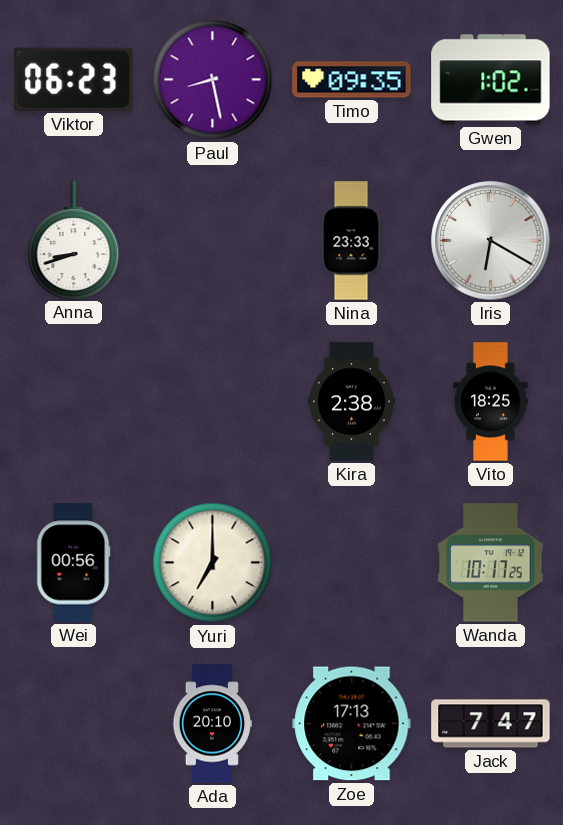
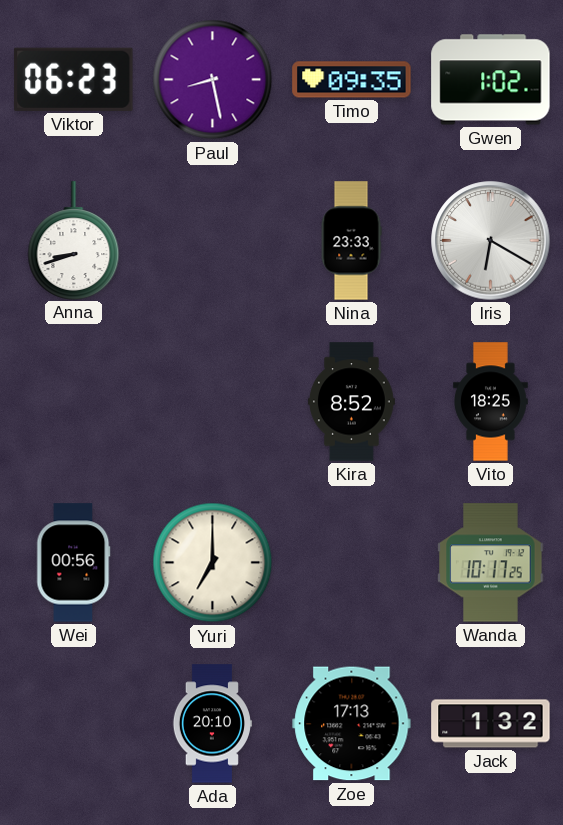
Kira: 2:38 -> 8:52 (351, 402)
Jack: 7:47 -> 1:32 (491, 724)
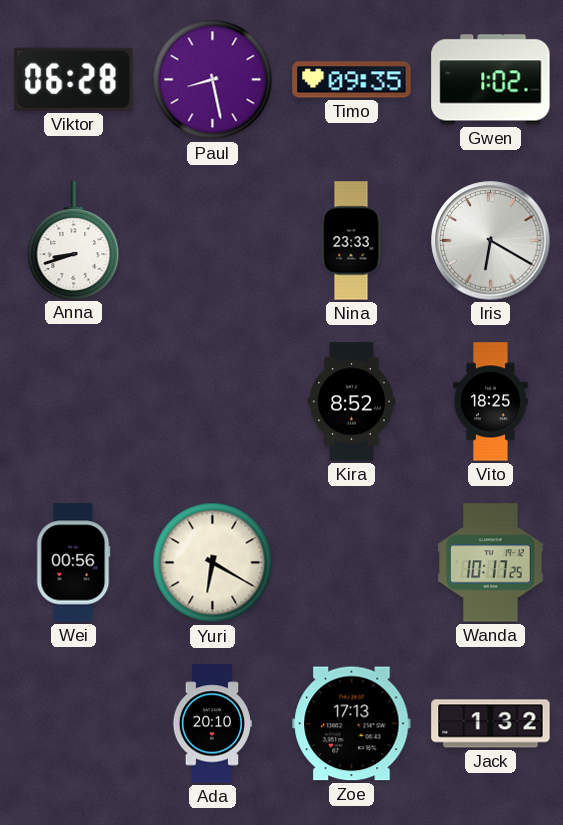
Viktor: 06:23 -> 06:28 (74, 79)
Yuri: 7:00 -> 6:20 (213, 563)
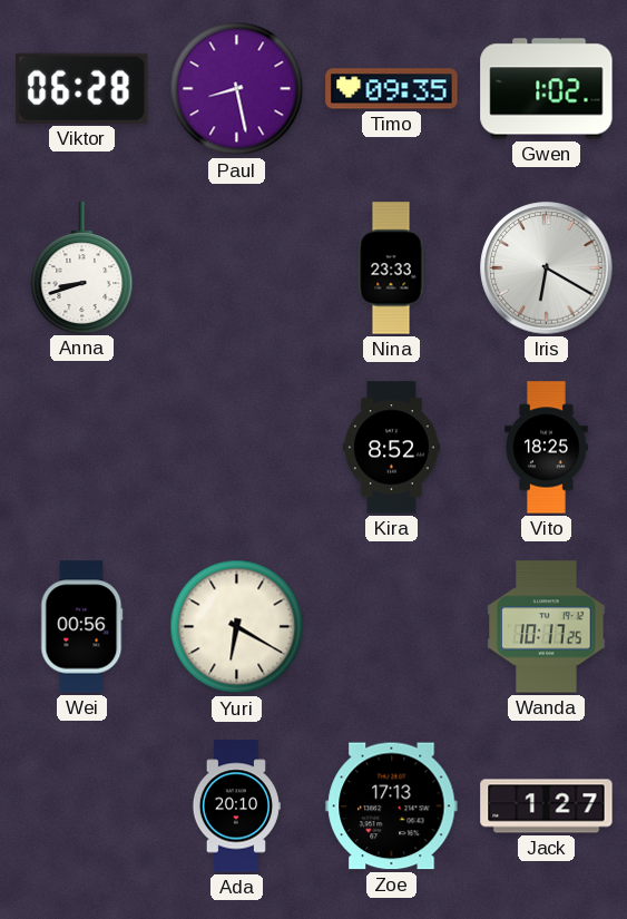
Jack: 1:32 -> 1:27 (547, 806)
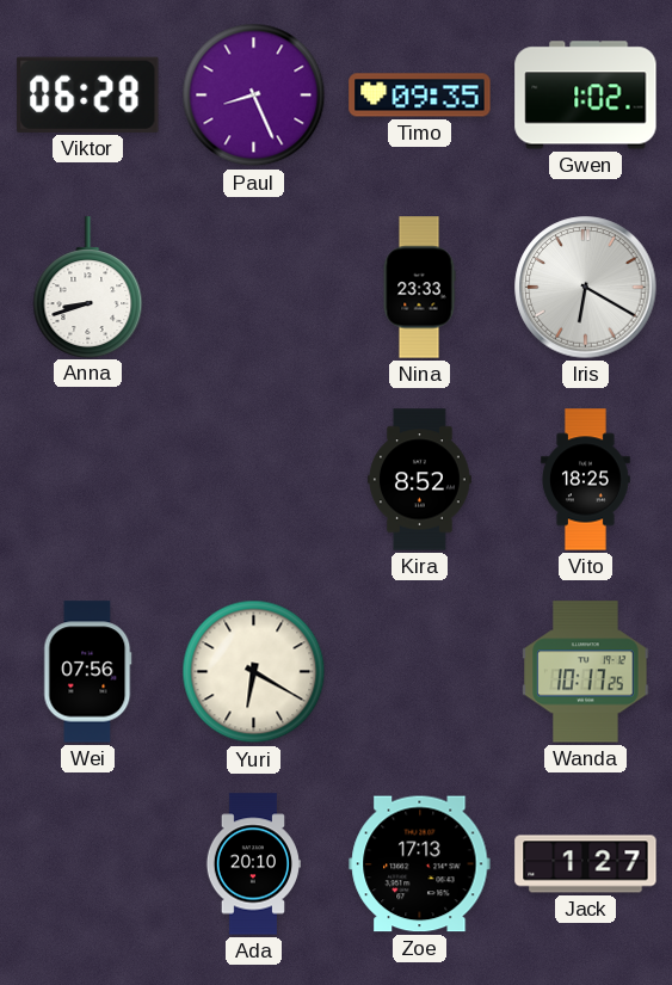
Paul: 8:28 -> 8:26 (254, 96)
Wei: 00:56 -> 07:56 (88, 672)
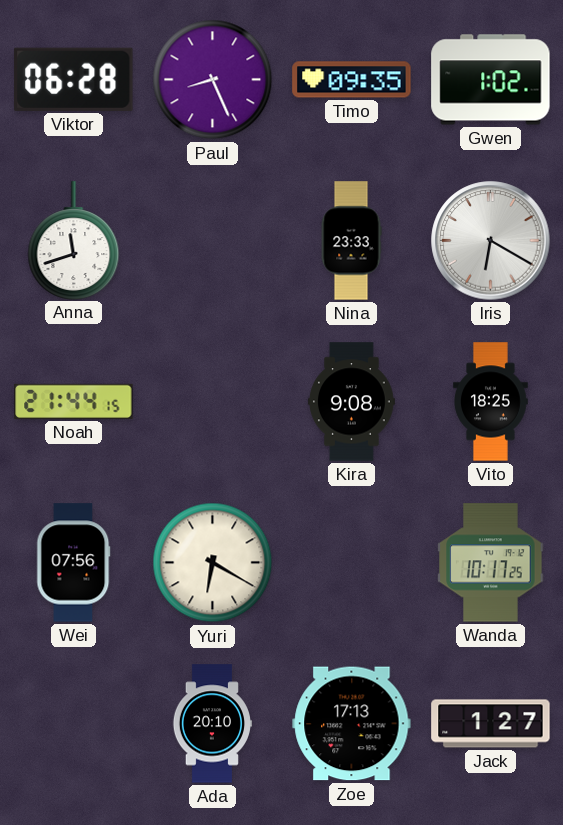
Anna: 8:42 -> 11:42 (74, 240)
Noah: none -> 21:44 (74, 401)
Kira: 8:52 -> 9:08 (351, 402)
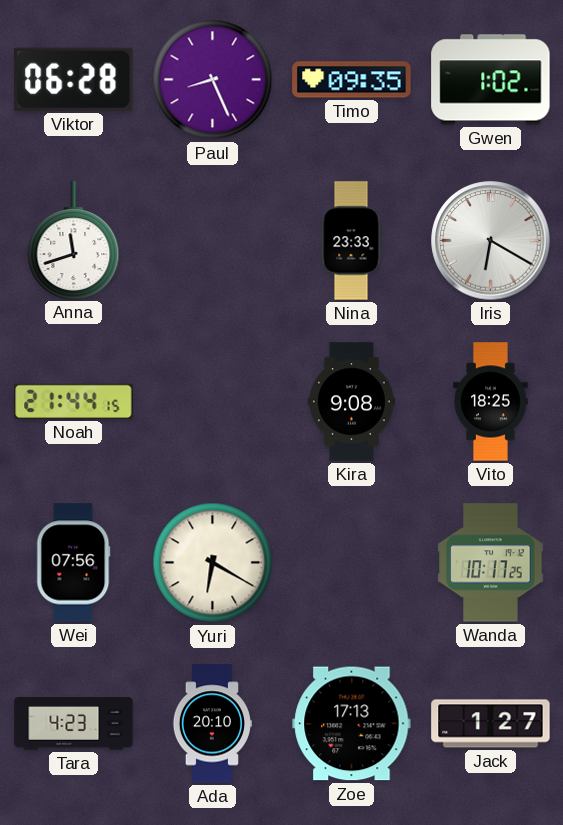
Tara: none -> 4:23 (74, 724)
